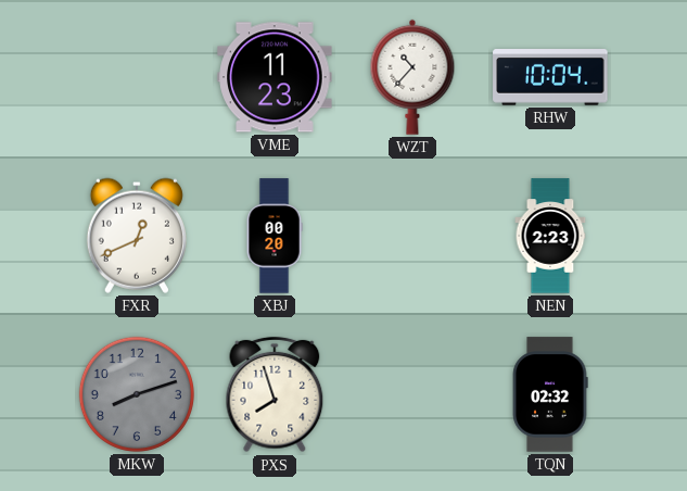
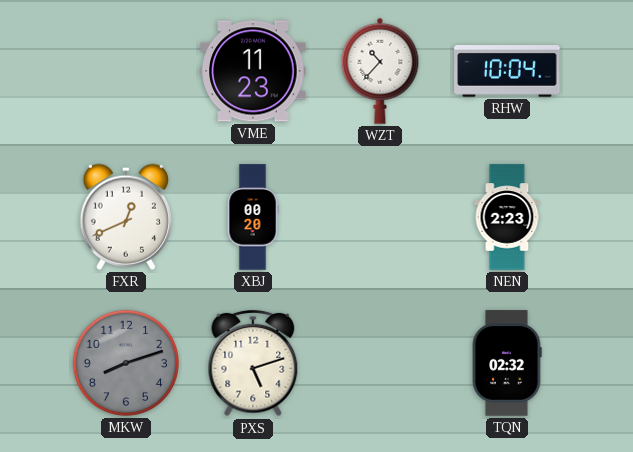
PXS: 7:57 -> 5:12 (253, 363)
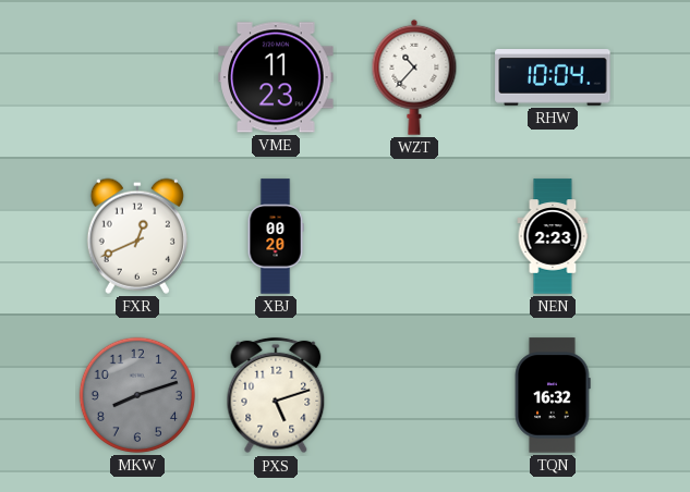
TQN: 02:32 -> 16:32 (553, 395)
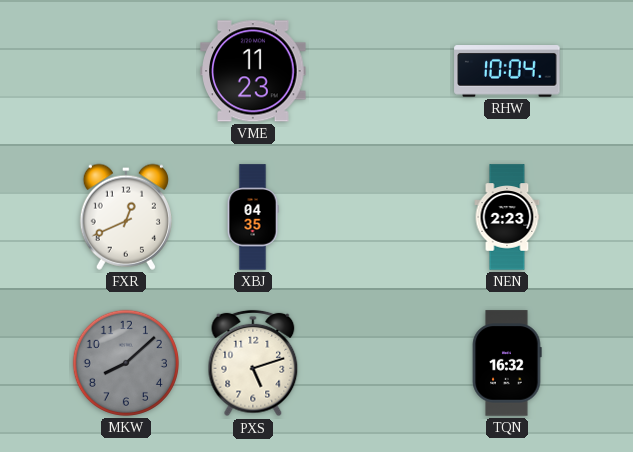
WZT: 10:37 -> none (414, 77)
XBJ: 00:20 -> 04:35 (253, 217)
MKW: 8:12 -> 8:08 (126, 363)
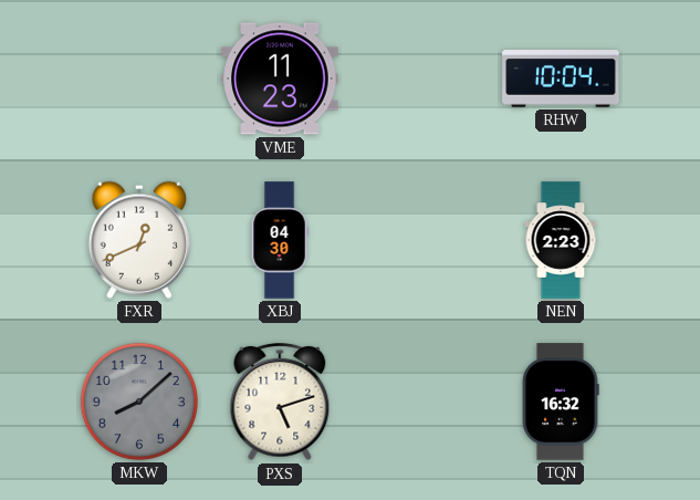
XBJ: 04:35 -> 04:30 (280, 240)
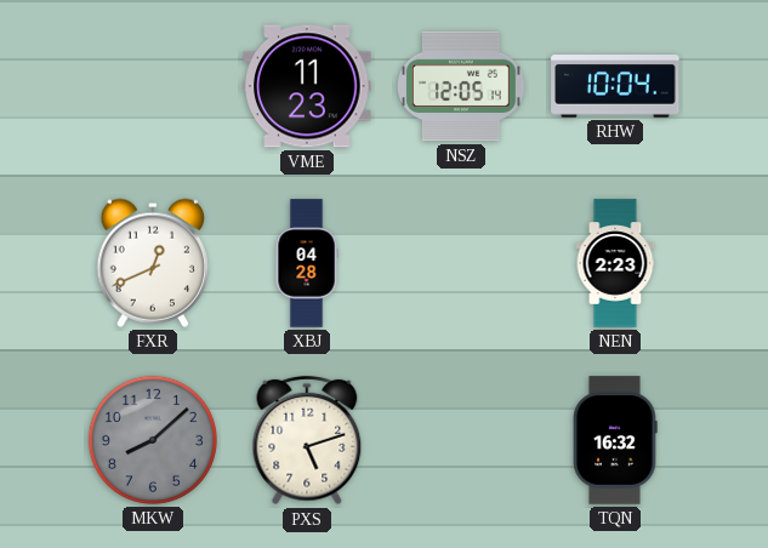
NSZ: none -> 12:05 (462, 86)
XBJ: 04:30 -> 04:28 (307, 263)
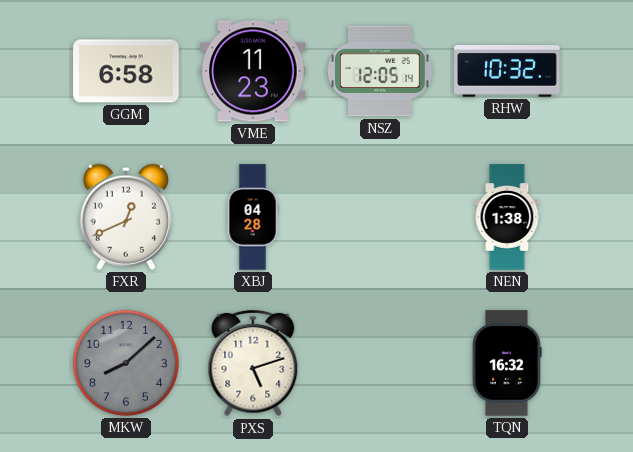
GGM: none -> 6:58 (126, 71)
RHW: 10:04 -> 10:32 (507, 72)
NEN: 2:23 -> 1:38 (507, 217)
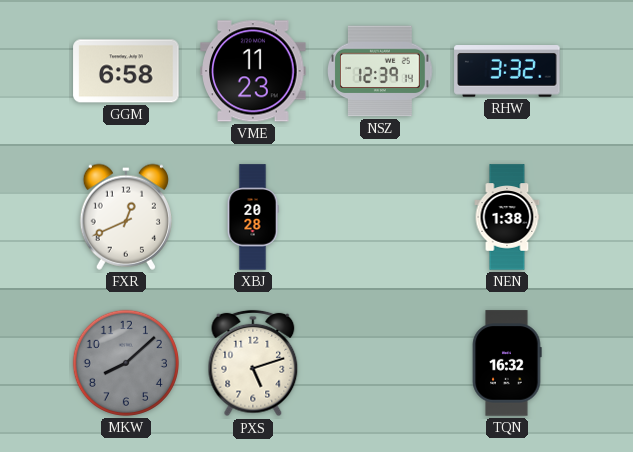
NSZ: 12:05 -> 12:39 (381, 71)
RHW: 10:32 -> 3:32 (507, 72)
XBJ: 04:28 -> 20:28 (253, 217)
